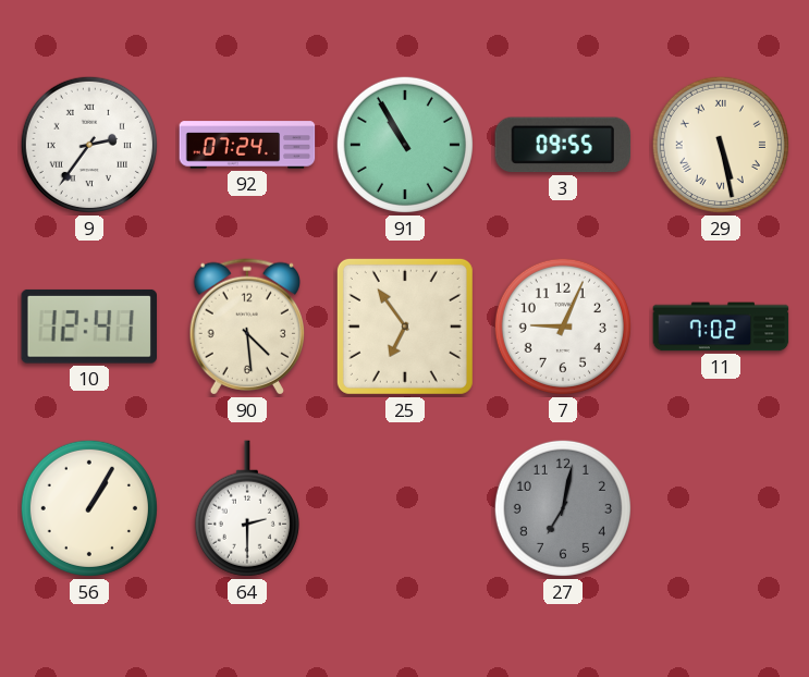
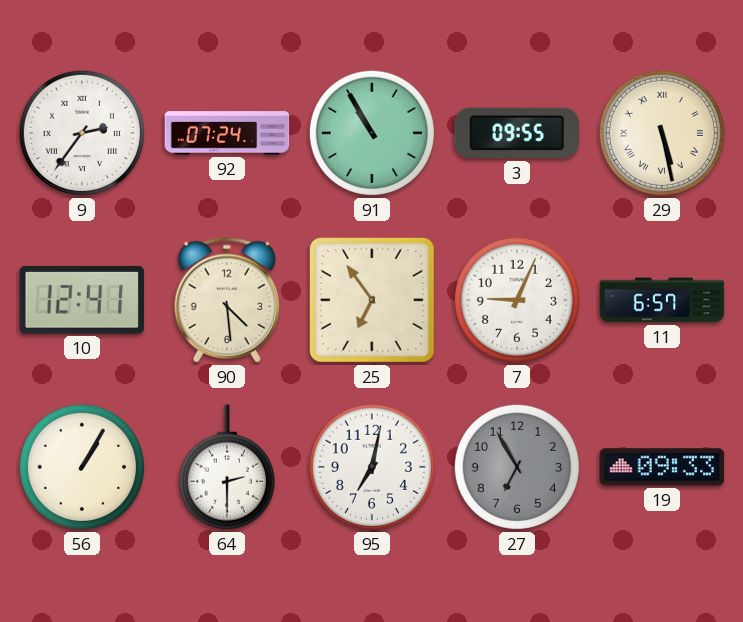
11: 7:02 -> 6:57 (662, 300)
95: none -> 7:02 (372, 467)
27: 7:02 -> 6:55 (517, 467)
19: none -> 09:33 (662, 467)
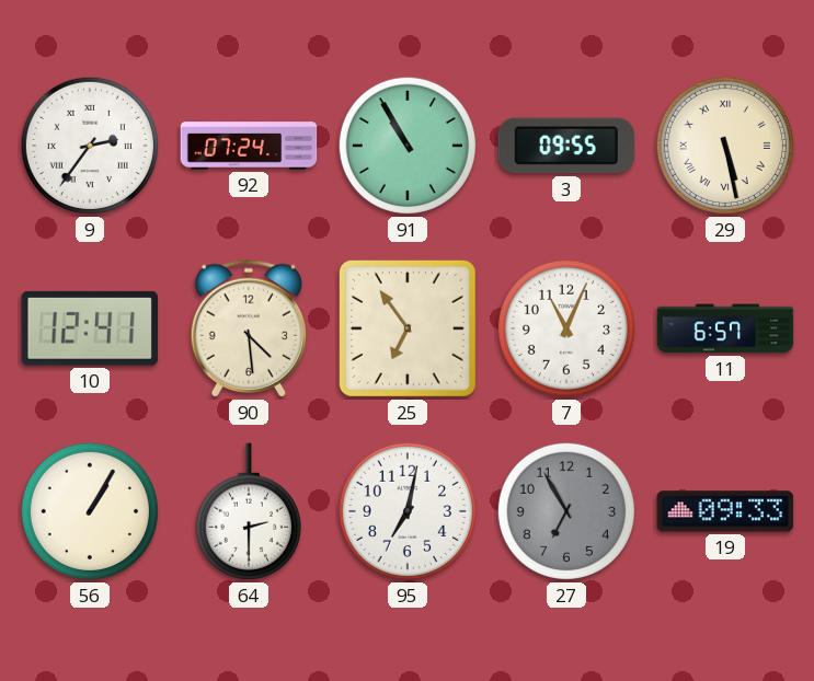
7: 9:04 -> 11:04 (566, 328)
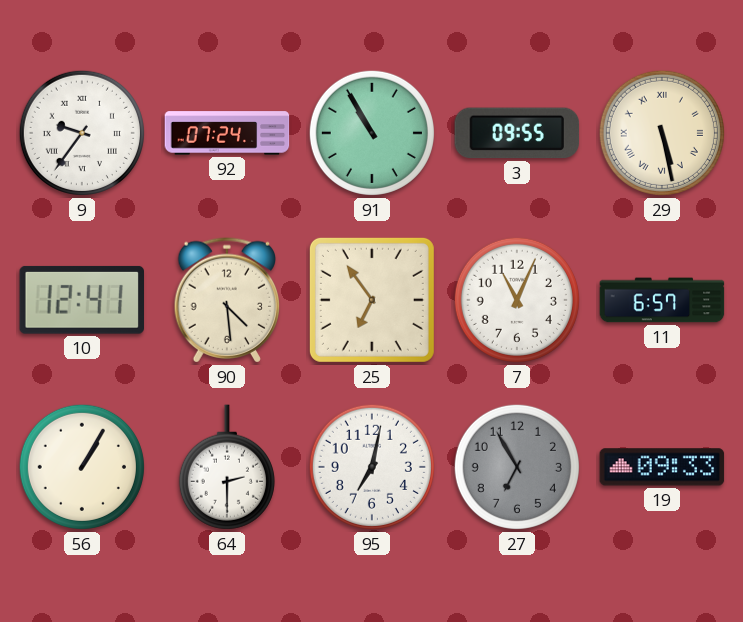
9: 2:36 -> 9:36 (82, 133)
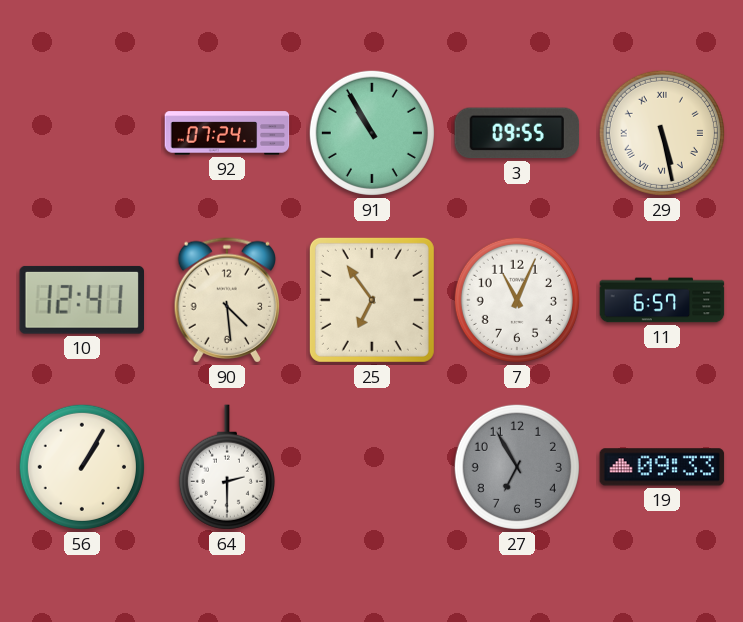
9: 9:36 -> none (82, 133)
95: 7:02 -> none (372, 467)
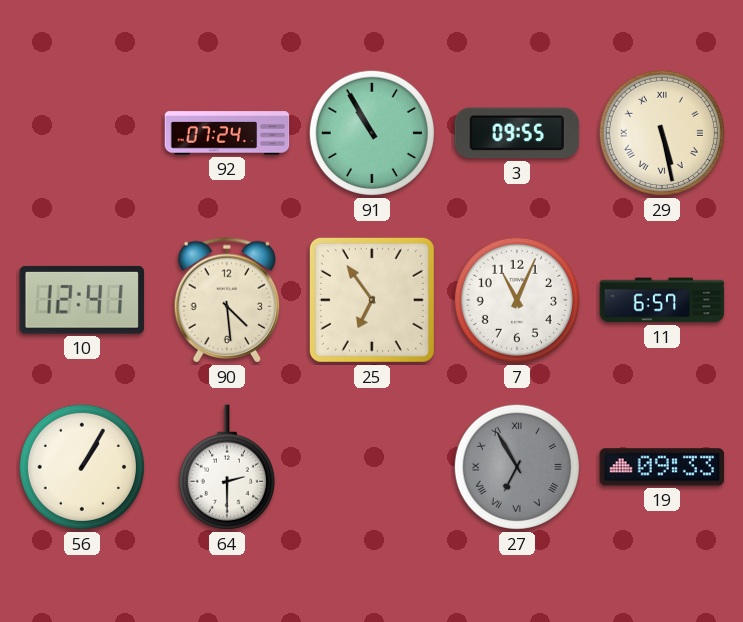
27 numerals: Arabic -> Roman (517, 467)
